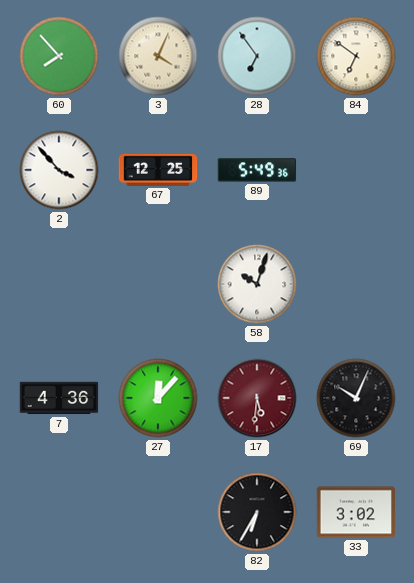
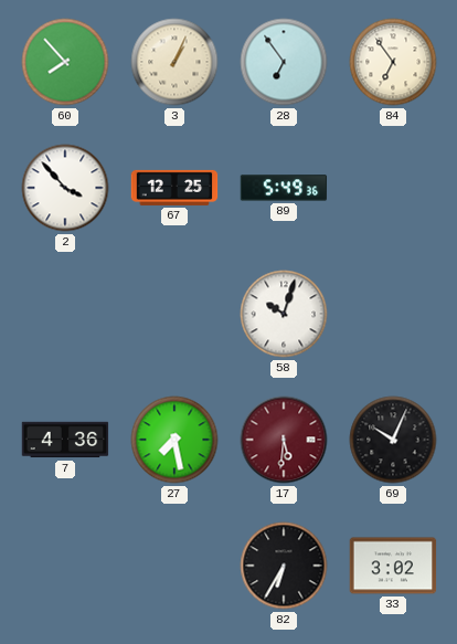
3: 4:04 -> 1:04 (174, 62)
84: 6:51 -> 6:54 (393, 62)
27: 12:07 -> 7:28 (174, 440)
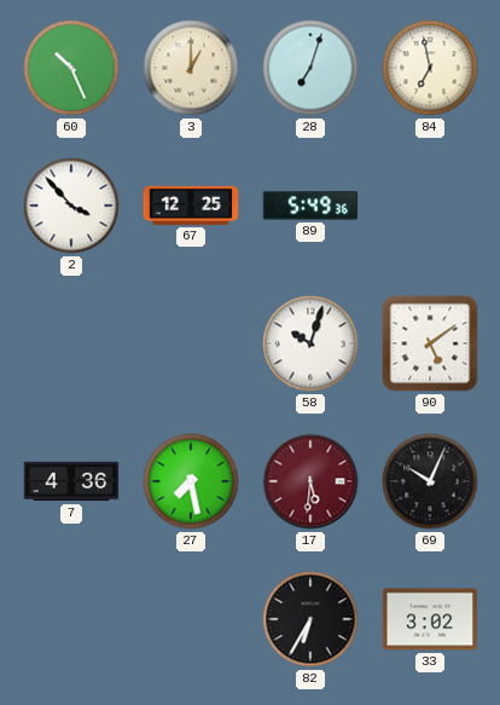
60: 7:53 -> 10:26 (71, 68)
3: 1:04 -> 1:00 (191, 68)
28: 6:54 -> 7:03 (310, 68)
84: 6:54 -> 6:58 (430, 68)
90: none -> 5:09 (430, 343)
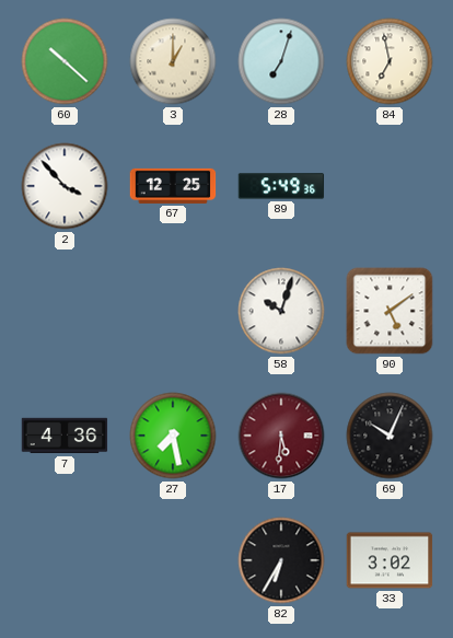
60: 10:26 -> 10:22 (65, 61)
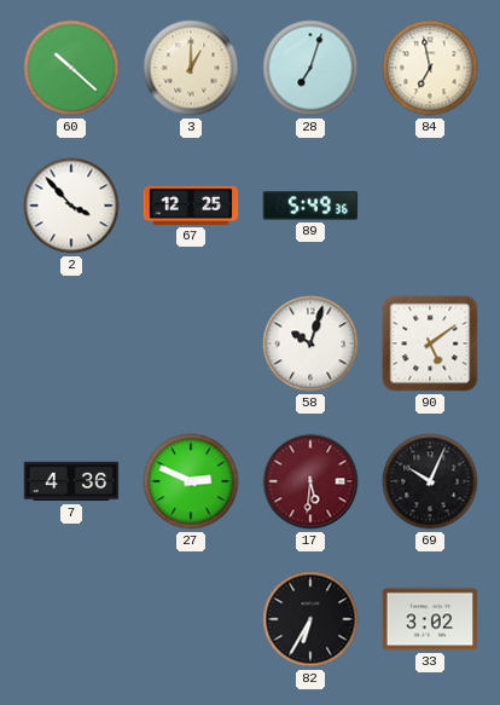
27: 7:28 -> 2:49 (191, 481)
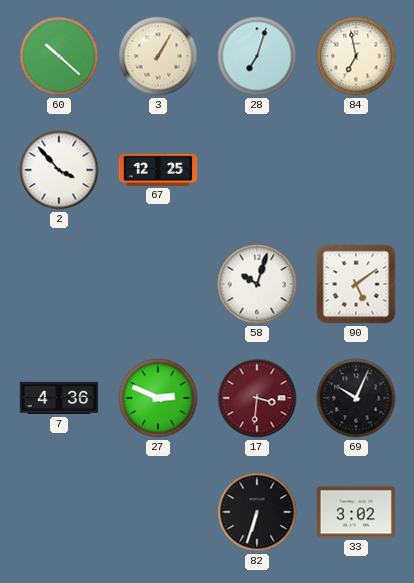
3: 1:00 -> 1:05 (158, 56)
89: 5:49 -> none (310, 206)
17: 5:31 -> 3:31 (257, 398)
82: 6:35 -> 6:33 (257, 512)
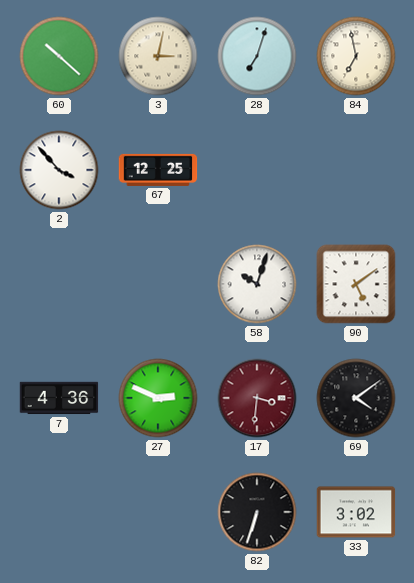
3: 1:05 -> 3:02 (158, 56)
69: 10:04 -> 4:09 (356, 398)
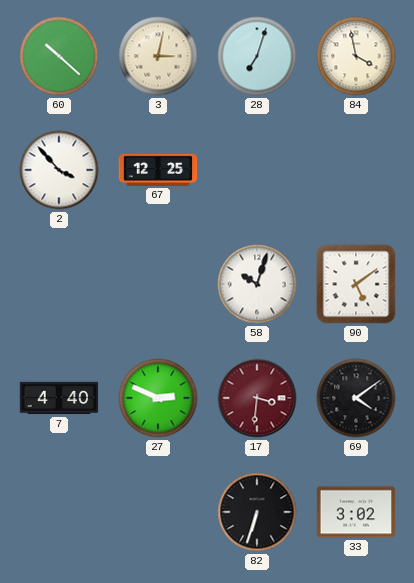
84: 6:58 -> 3:58 (356, 56)
7: 4:36 -> 4:40 (59, 398)
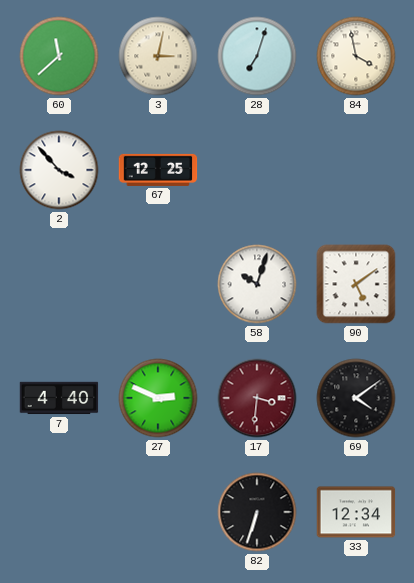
60: 10:22 -> 11:38 (59, 56)
33: 3:02 -> 12:34 (356, 512)
